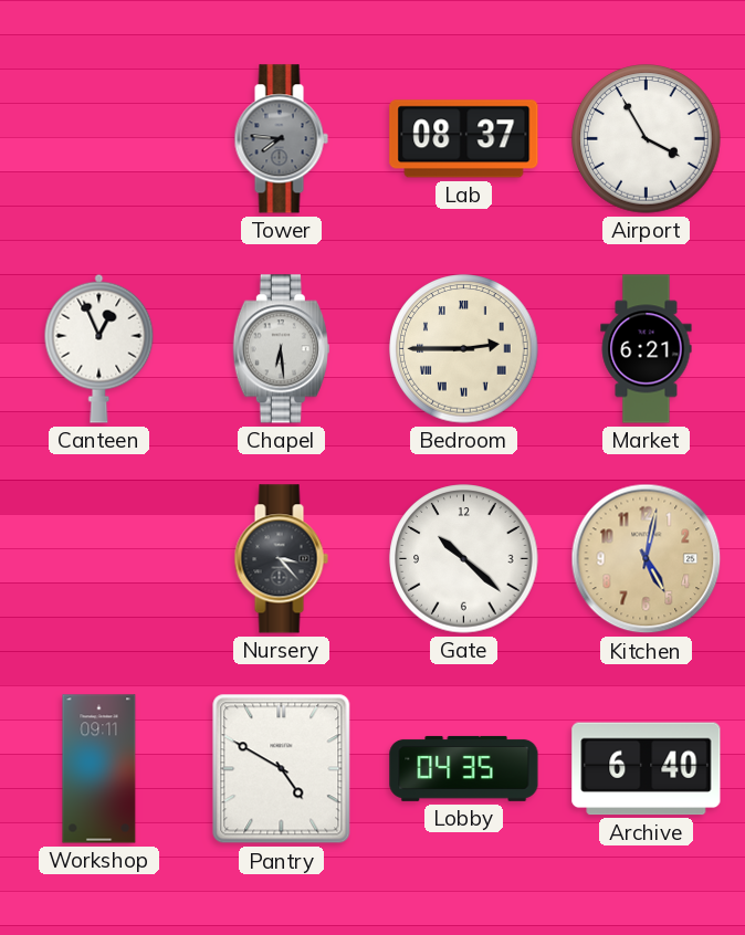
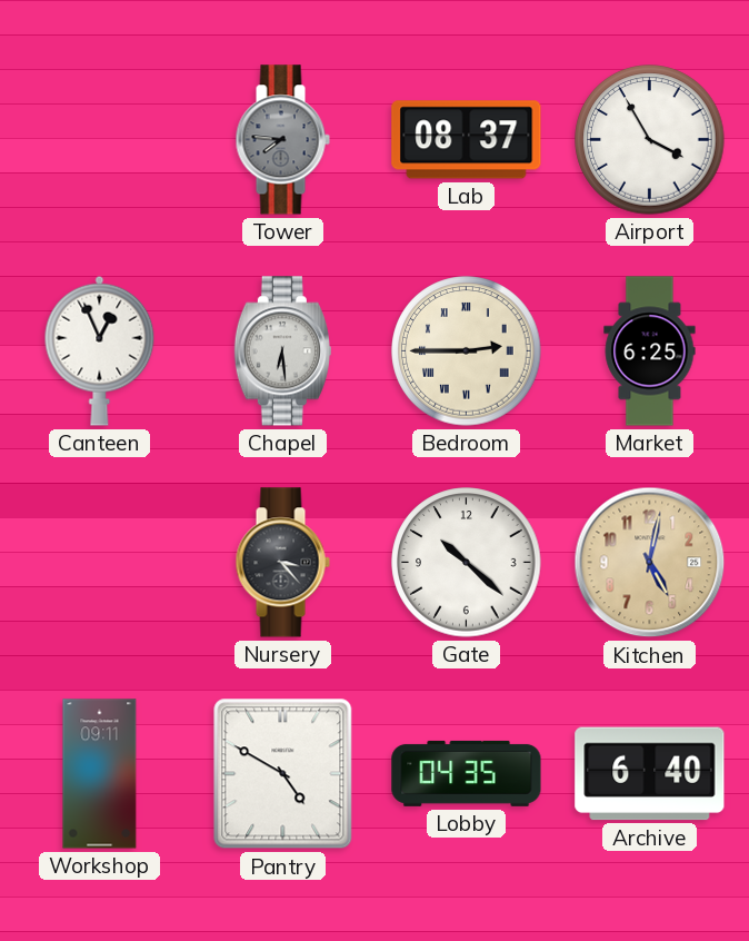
Market: 6:21 -> 6:25 (650, 351)
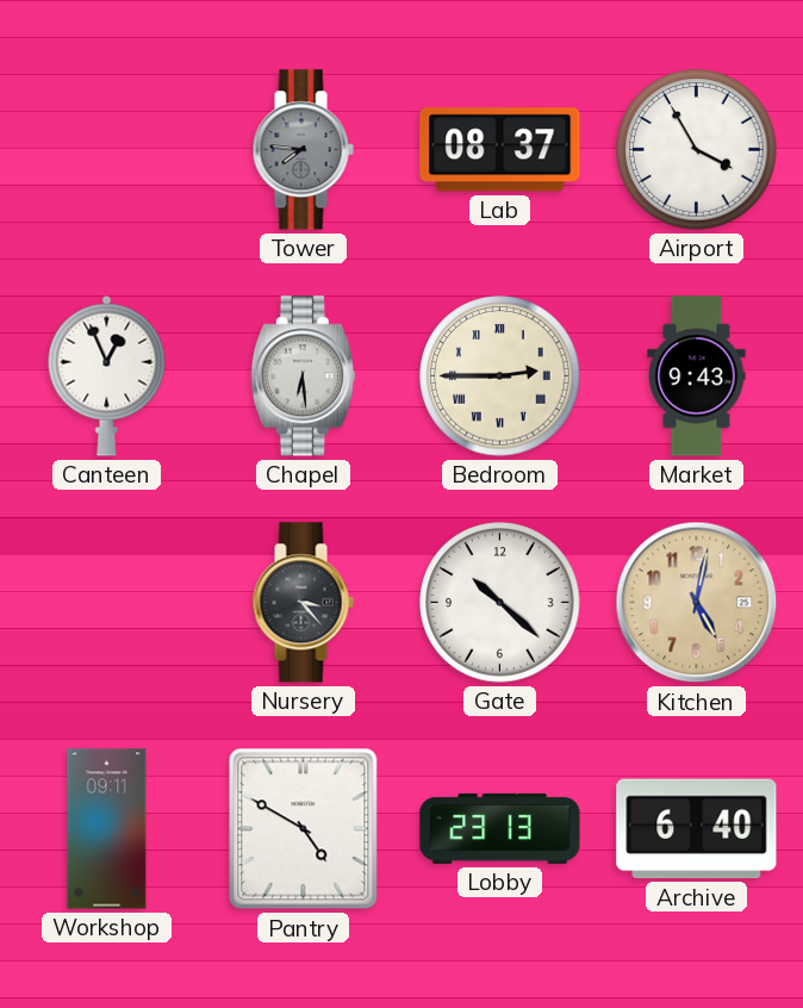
Market: 6:25 -> 9:43 (697, 377)
Lobby: 04:35 -> 23:13 (500, 828)
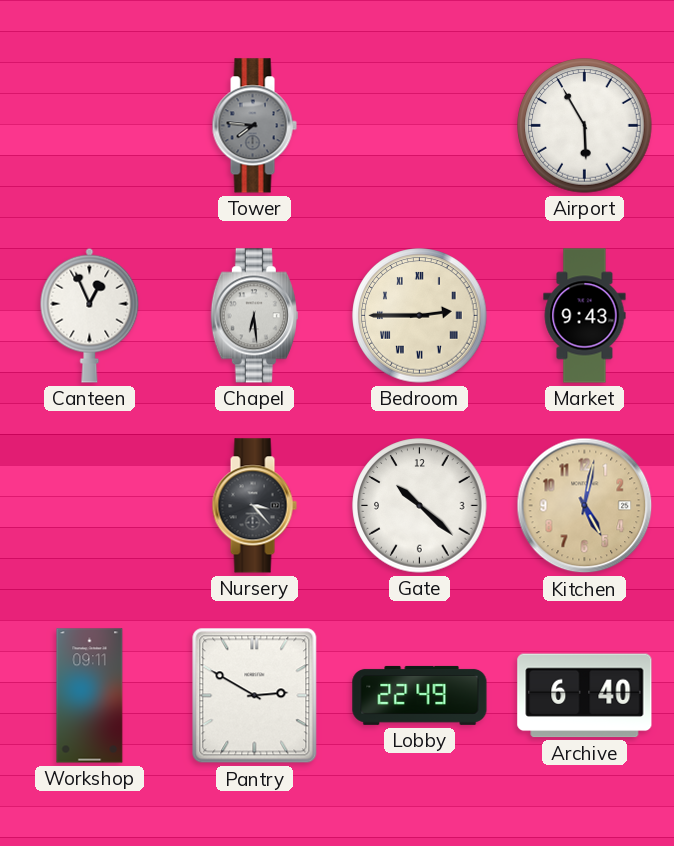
Lab: 08:37 -> none (500, 150)
Airport: 3:55 -> 5:55 (585, 126)
Pantry: 4:50 -> 2:50 (255, 696)
Lobby: 23:13 -> 22:49 (420, 695)
